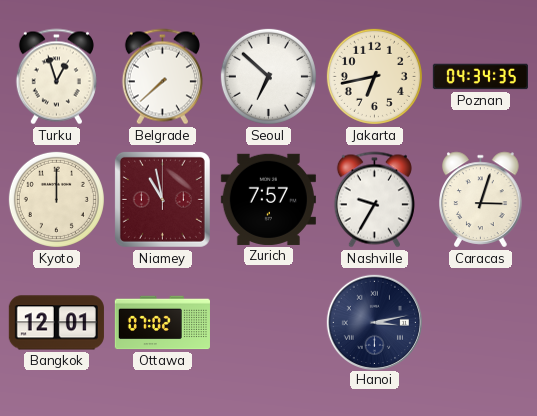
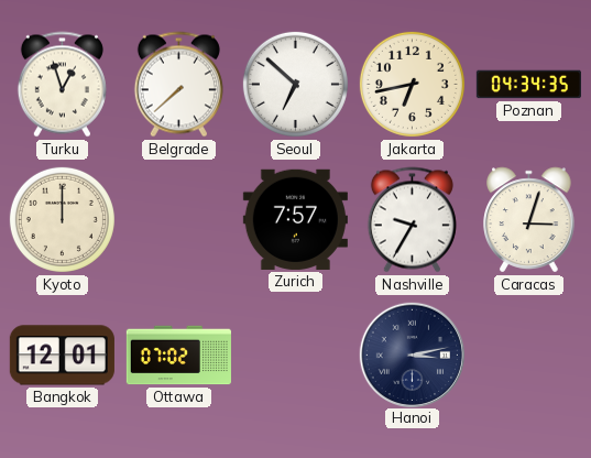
Niamey: 10:58 -> none (162, 199)
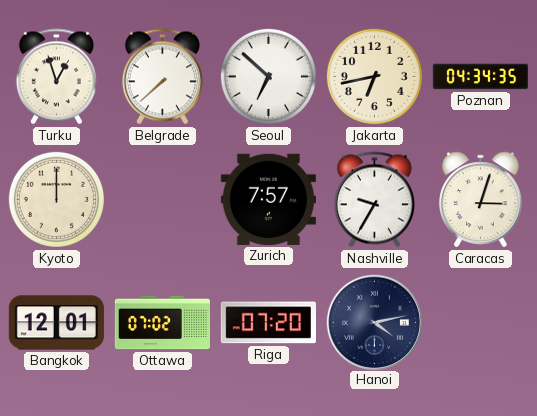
Riga: none -> 07:20 (268, 323)
Hanoi: 3:13 -> 4:13 (374, 322)
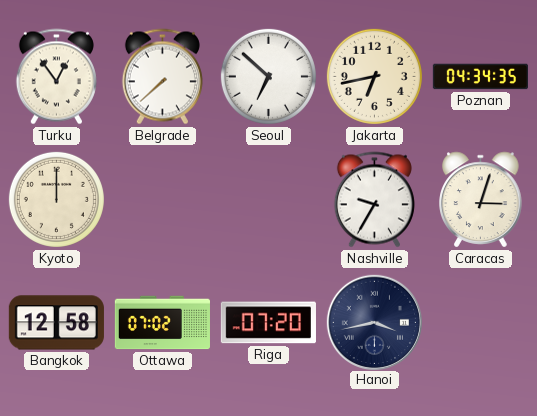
Turku: 12:57 -> 12:54 (56, 77)
Zurich: 7:57 -> none (268, 199)
Bangkok: 12:01 -> 12:58 (56, 323)
Hanoi: 4:13 -> 3:43 (374, 322)
